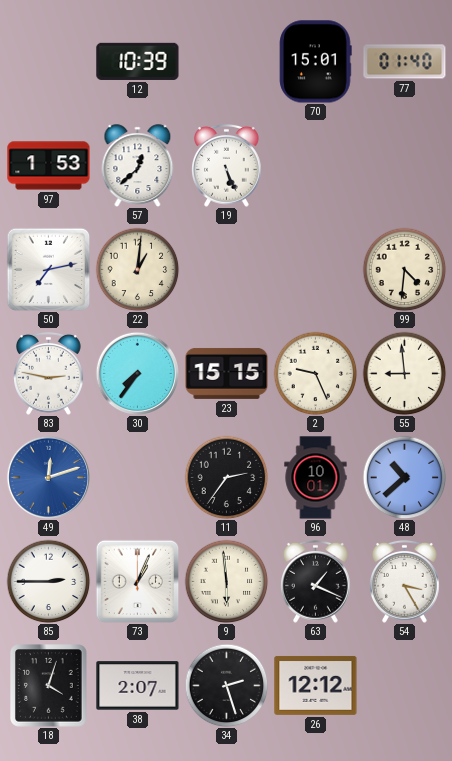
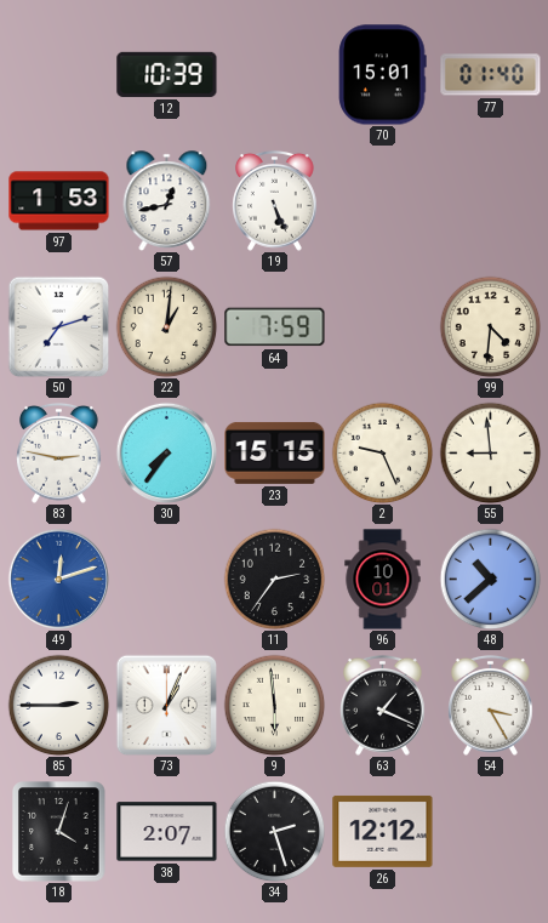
57: 12:38 -> 12:43 (167, 200)
50: 7:13 -> 7:12 (58, 326)
64: none -> 7:59 (275, 327)
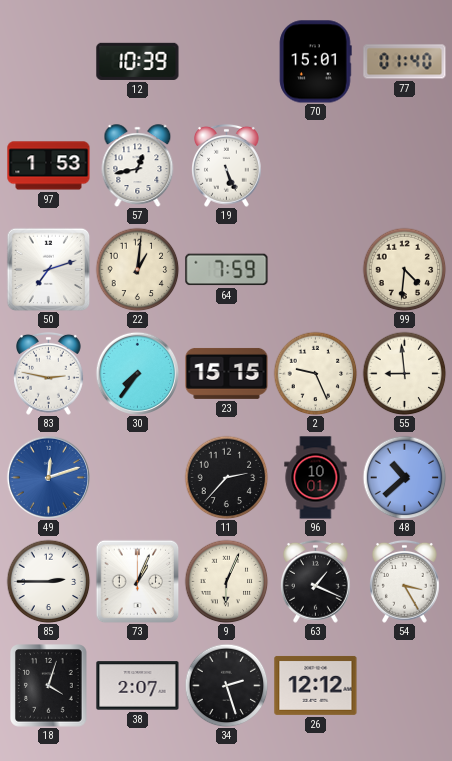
11: 2:36 -> 2:37 (226, 477)
9: 5:59 -> 6:04 (226, 581)
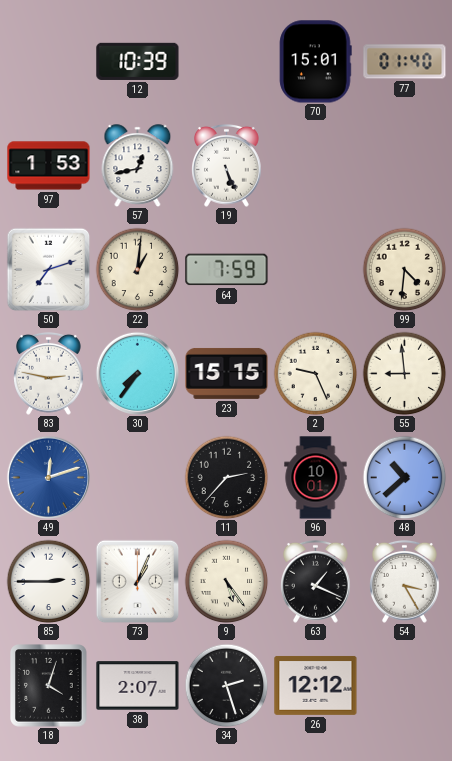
9: 6:04 -> 5:24 (226, 581)
